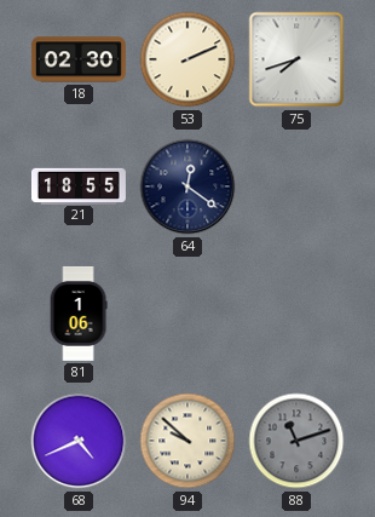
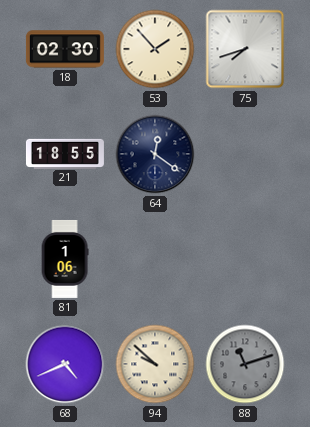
53: 2:11 -> 1:53 (155, 49)
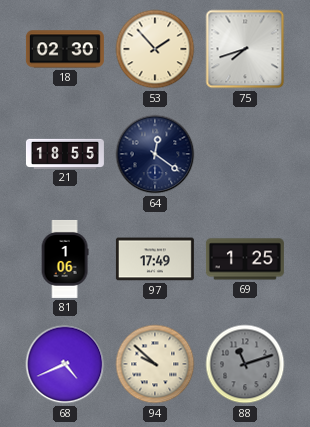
97: none -> 17:49 (155, 259)
69: none -> 1:25 (245, 259)
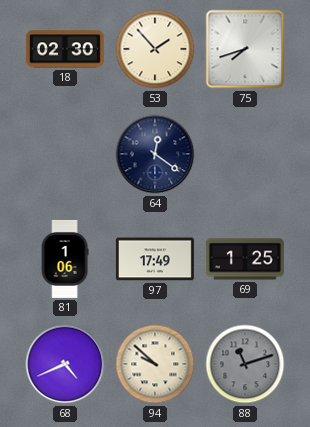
21: 18:55 -> none (65, 153)
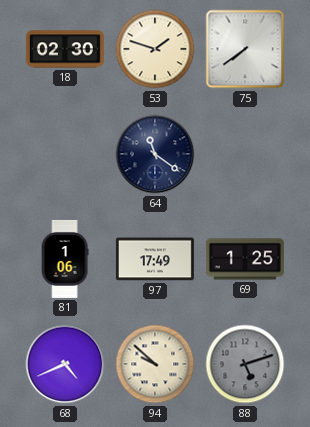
53: 1:53 -> 1:48 (155, 49)
75: 7:42 -> 7:39 (245, 49)
64: 12:21 -> 11:21 (155, 154)
88: 11:12 -> 5:12 (245, 364)
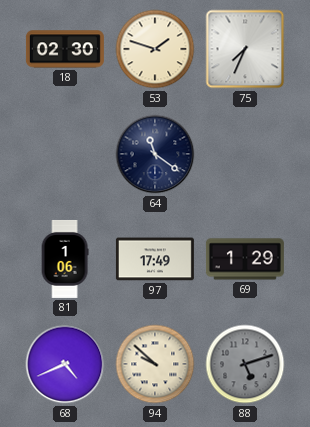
75: 7:39 -> 7:34 (245, 49)
69: 1:25 -> 1:29 (245, 259)
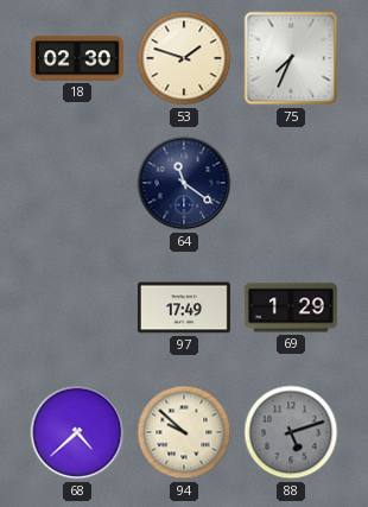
81: 1:06 -> none (65, 259)
68: 4:41 -> 4:38 (77, 432)
